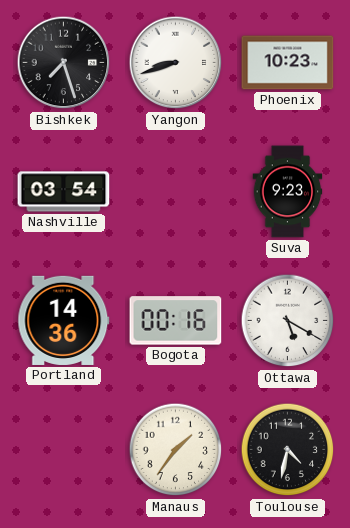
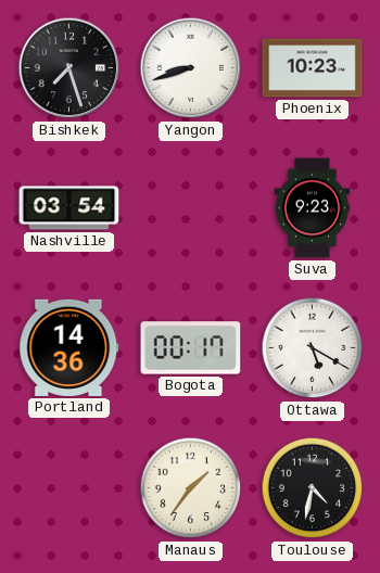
Bogota: 00:16 -> 00:17 (191, 348)
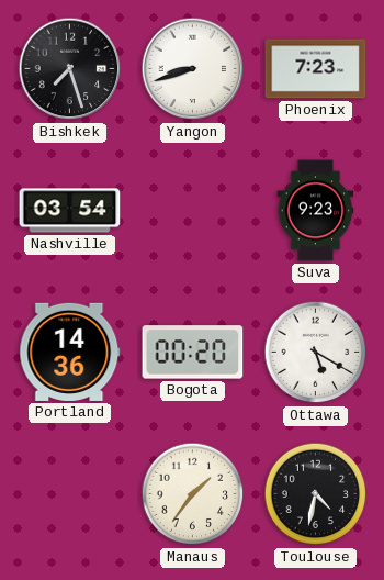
Phoenix: 10:23 -> 7:23 (316, 69)
Bogota: 00:17 -> 00:20 (193, 353)
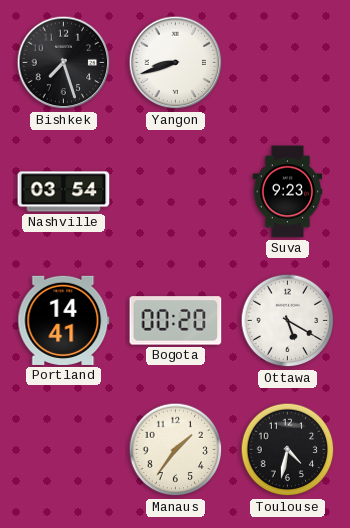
Phoenix: 7:23 -> none (316, 69)
Portland: 14:36 -> 14:41 (64, 320)
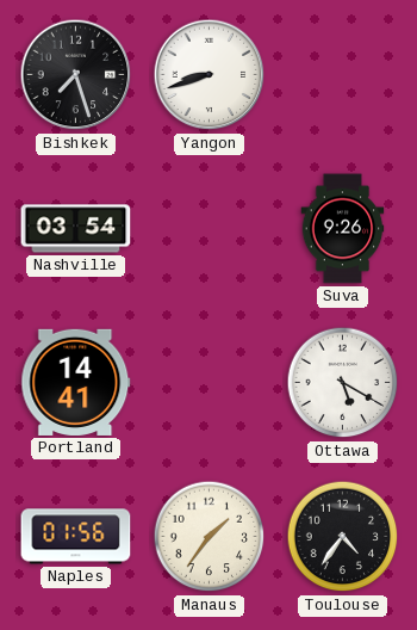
Suva: 9:23 -> 9:26 (343, 229)
Bogota: 00:20 -> none (176, 321)
Naples: none -> 01:56 (76, 537)
Toulouse: 4:32 -> 4:36 (343, 537)
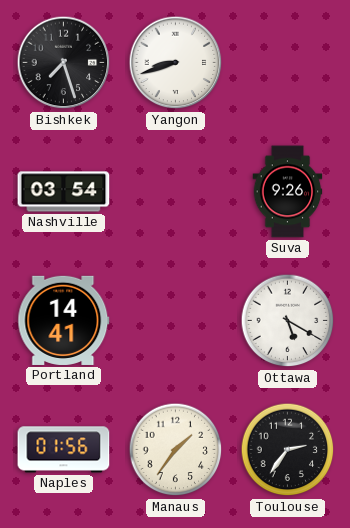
Toulouse: 4:36 -> 2:36 (288, 450)
